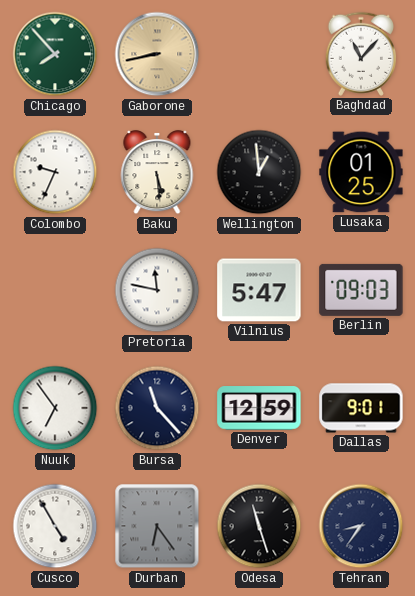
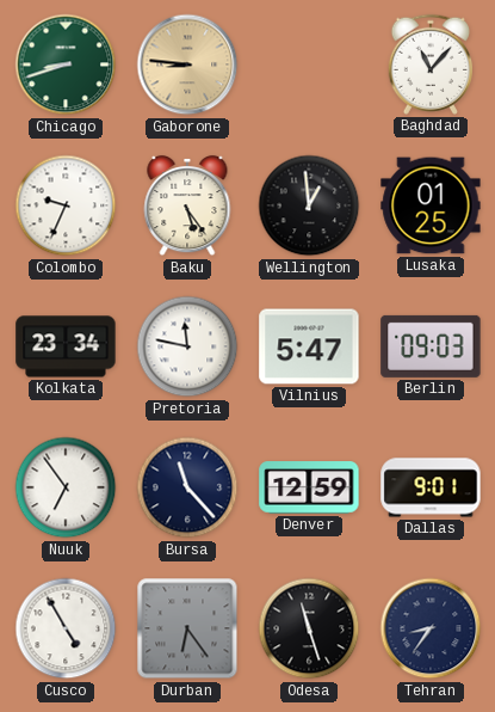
Chicago: 7:53 -> 8:42 (66, 65)
Gaborone: 8:43 -> 8:46 (187, 65)
Baku: 5:29 -> 5:24 (187, 205)
Kolkata: none -> 23:34 (66, 346)
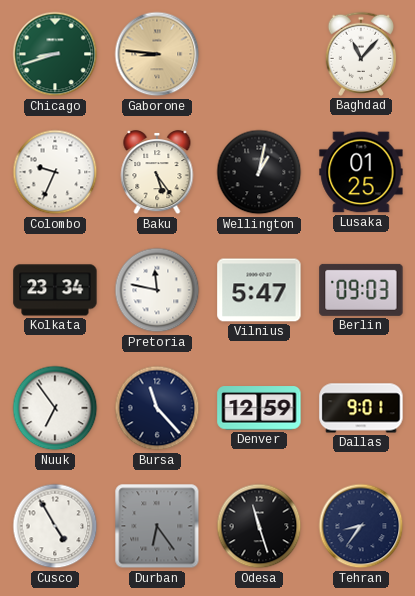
Wellington: 12:59 -> 1:02 (259, 172)
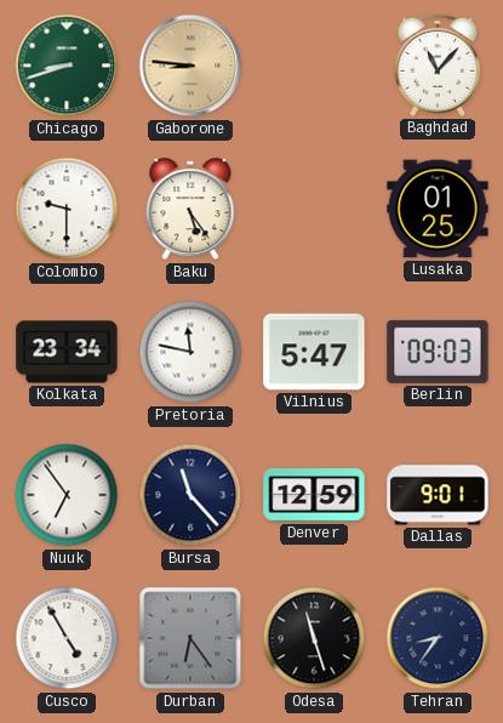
Colombo: 9:34 -> 9:30 (67, 209)
Wellington: 1:02 -> none (259, 172)
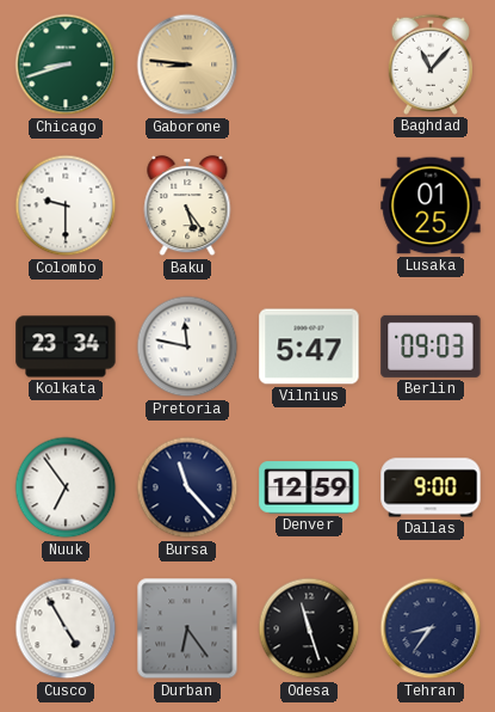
Dallas: 9:01 -> 9:00 (431, 487)
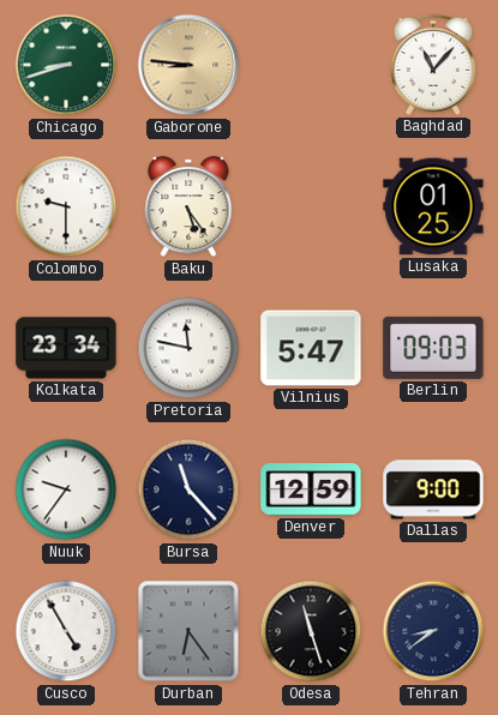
Nuuk: 6:54 -> 9:36 (66, 489)
Tehran: 8:36 -> 8:39 (433, 631)
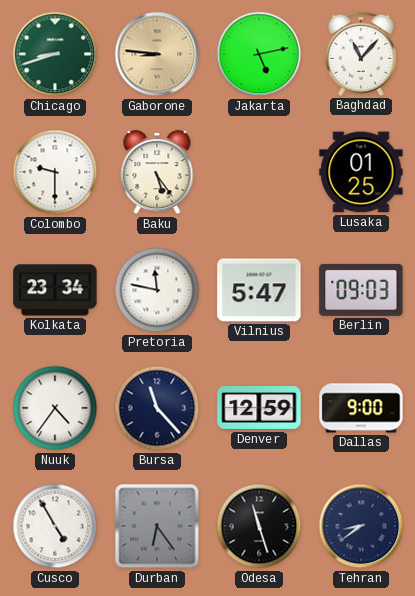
Jakarta: none -> 5:13 (259, 54)
Nuuk: 9:36 -> 4:36 (55, 408)
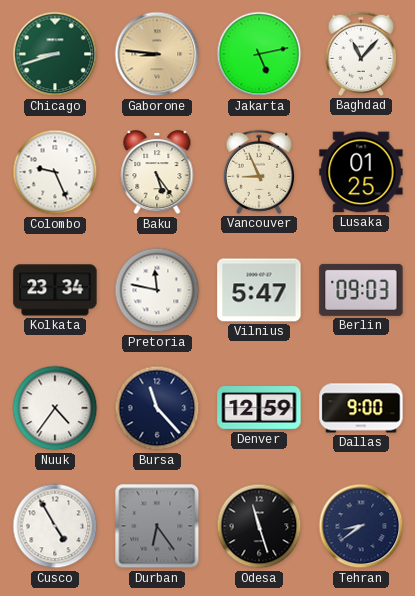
Colombo: 9:30 -> 9:26 (55, 172)
Vancouver: none -> 8:56 (258, 172)
